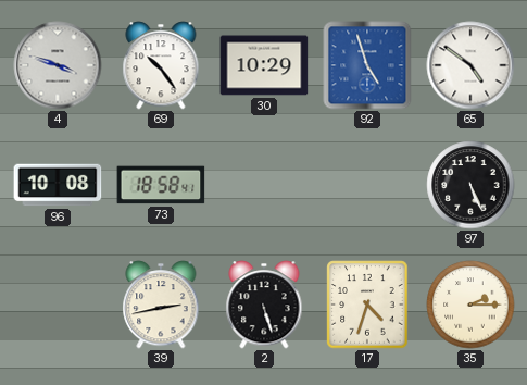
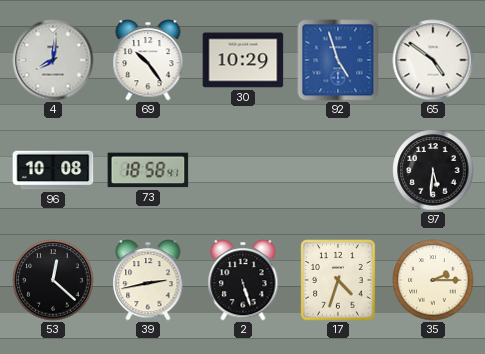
4: 3:48 -> 8:01 (53, 60)
97: 5:26 -> 5:31 (433, 170)
53: none -> 12:22 (53, 280)
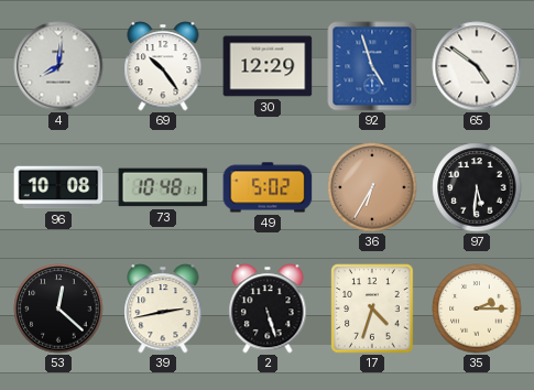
30: 10:29 -> 12:29 (268, 66)
73: 18:58 -> 10:48 (163, 187)
49: none -> 5:02 (268, 187)
36: none -> 6:35 (372, 187)
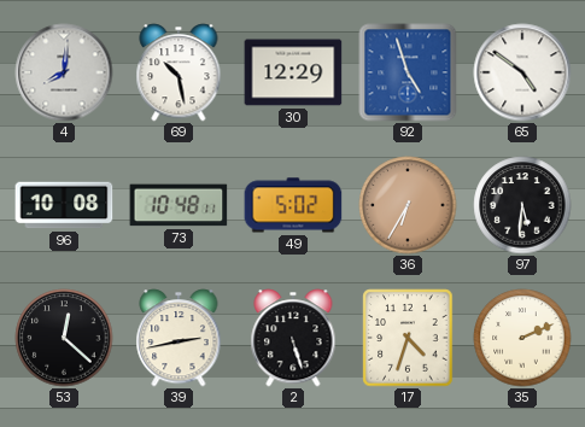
69: 10:24 -> 10:28 (179, 72)
35: 2:15 -> 2:11 (522, 338)
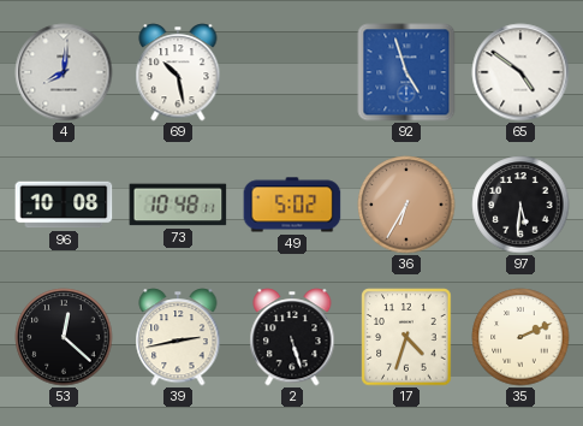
30: 12:29 -> none (293, 72)
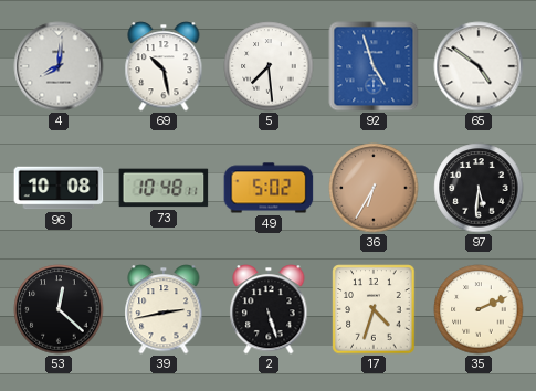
5: none -> 7:29 (269, 66)
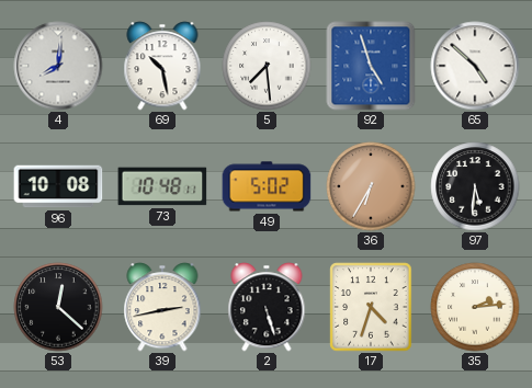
65: 4:51 -> 4:52 (475, 66)
35: 2:11 -> 2:14 (475, 307)
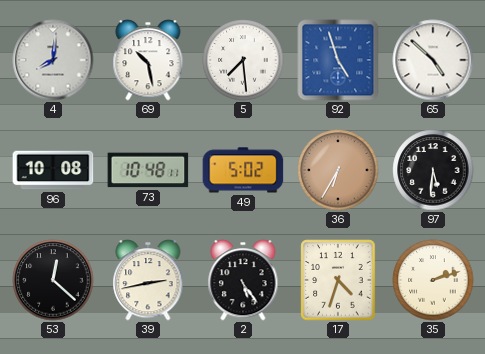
2: 5:27 -> 5:24 (243, 280)
35: 2:14 -> 2:12 (433, 280)
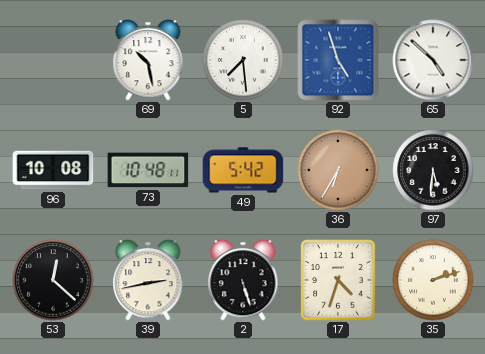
4: 8:01 -> none (53, 60)
49: 5:02 -> 5:42 (243, 170)
2: 5:24 -> 5:27 (243, 280)
